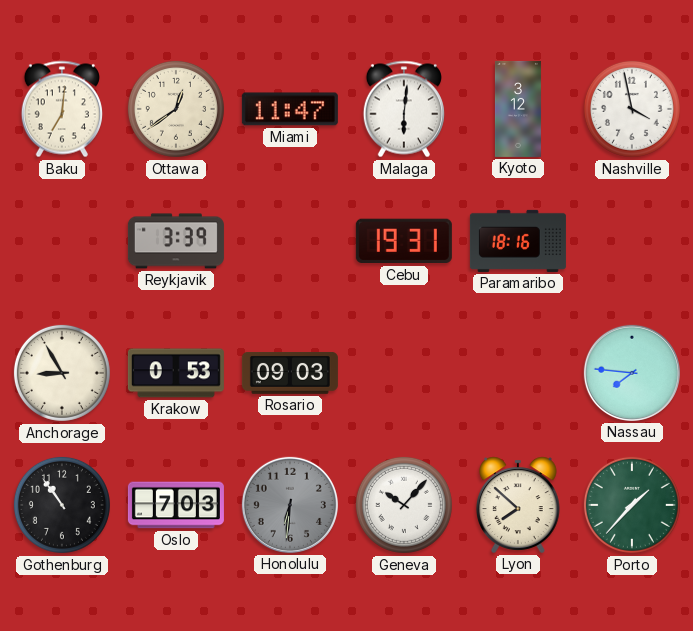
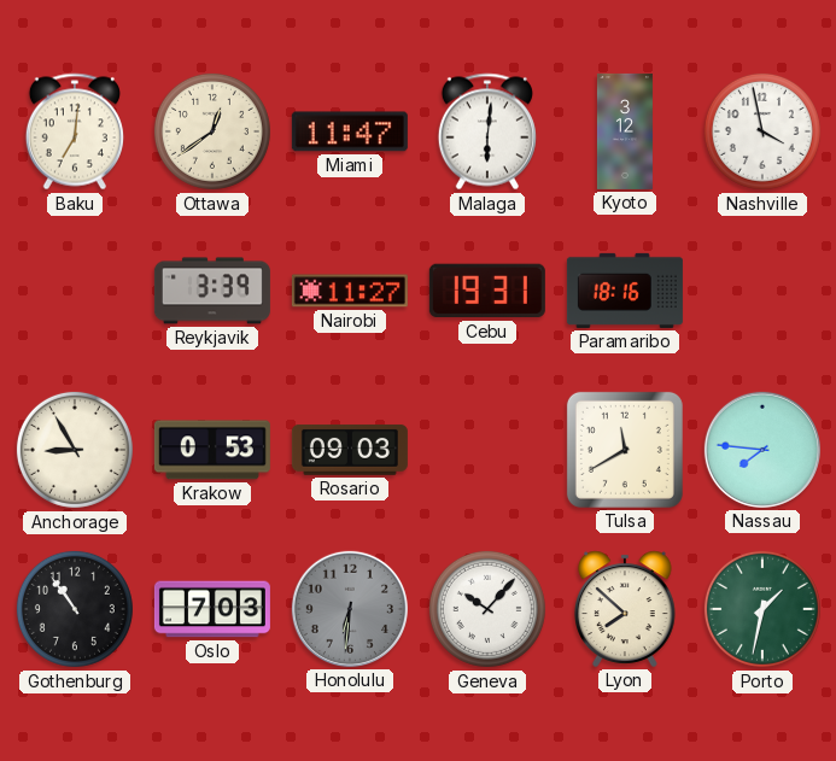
Nairobi: none -> 11:27 (350, 291)
Tulsa: none -> 11:40 (625, 450)
Porto: 1:37 -> 1:32 (762, 609)
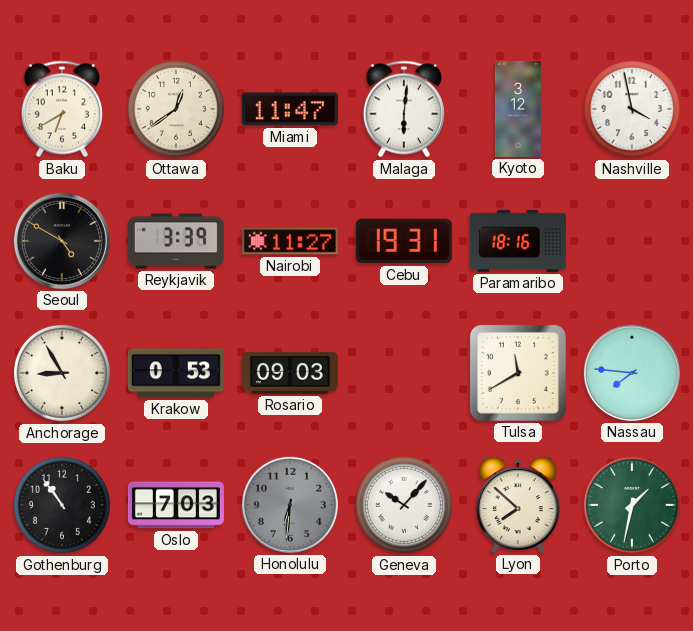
Baku: 7:01 -> 6:40 (62, 109)
Seoul: none -> 4:50 (62, 241)
